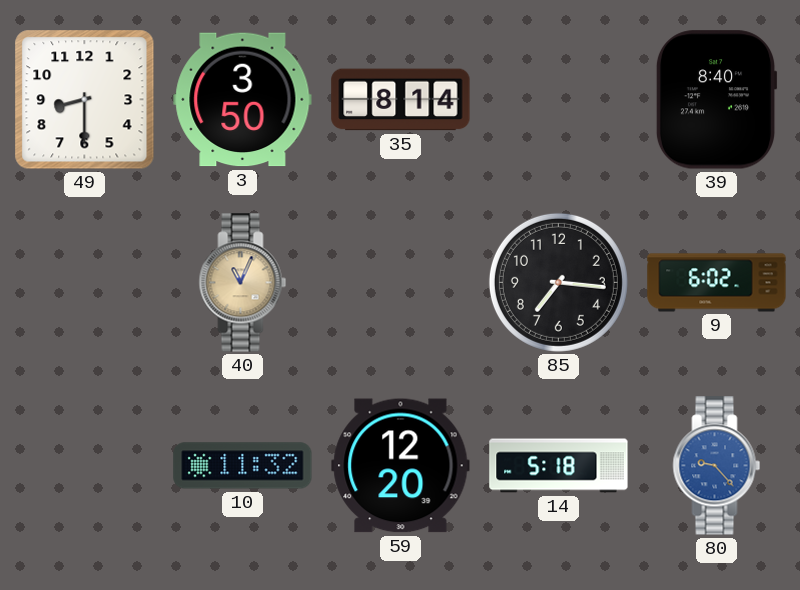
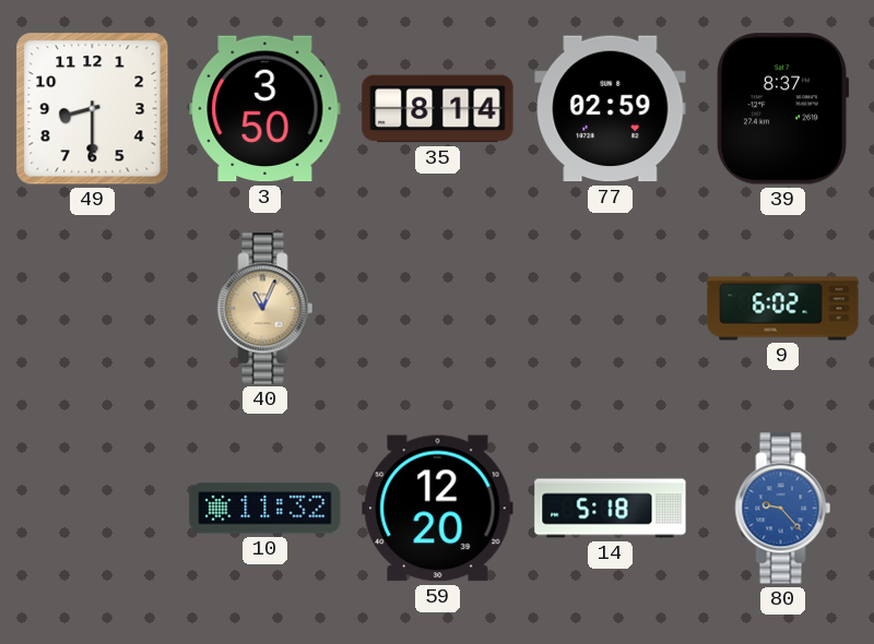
77: none -> 02:59 (611, 109)
39: 8:40 -> 8:37 (782, 109)
85: 7:16 -> none (558, 282)
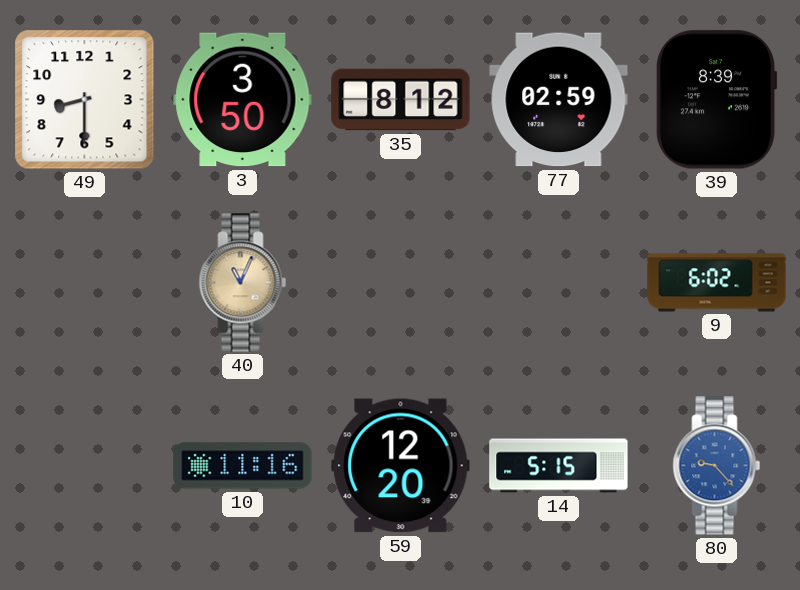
35: 8:14 -> 8:12 (401, 100)
39: 8:37 -> 8:39 (716, 100)
10: 11:32 -> 11:16 (243, 466)
14: 5:18 -> 5:15 (559, 466)
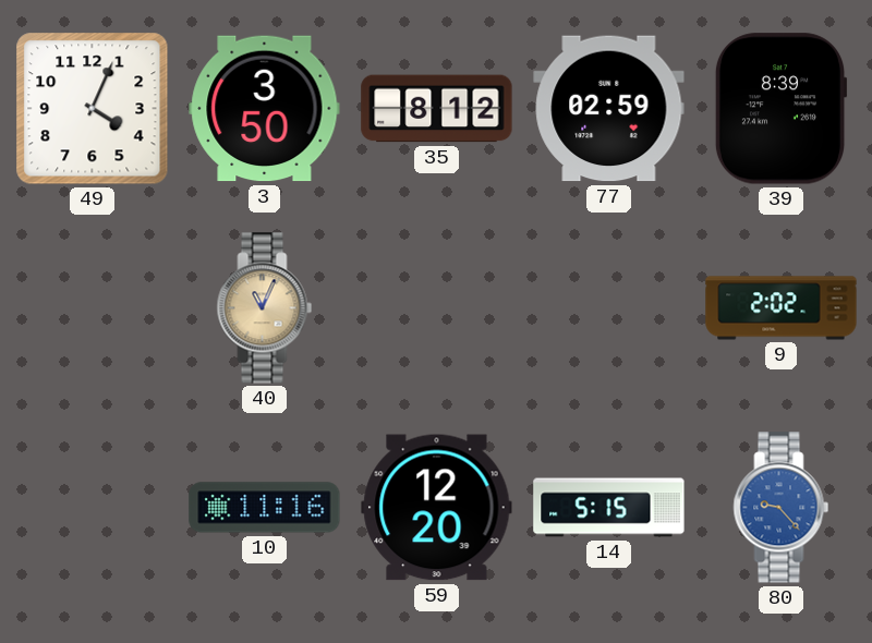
49: 8:30 -> 4:04 (93, 109)
9: 6:02 -> 2:02 (782, 308)
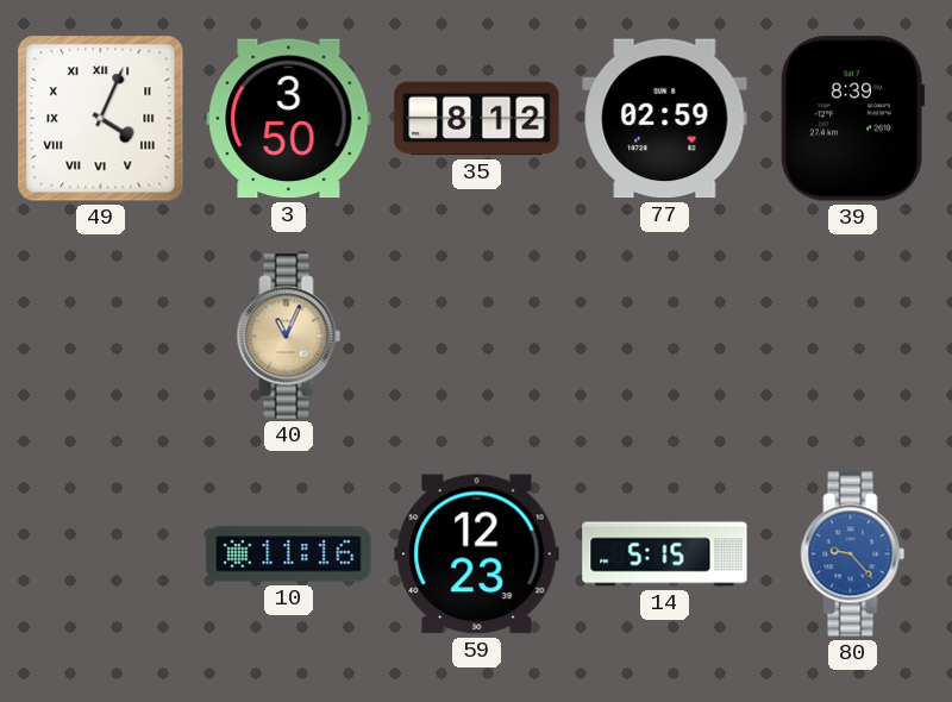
49 numerals: Arabic -> Roman (101, 119)
9: 2:02 -> none (782, 308)
59: 12:20 -> 12:23 (477, 554)
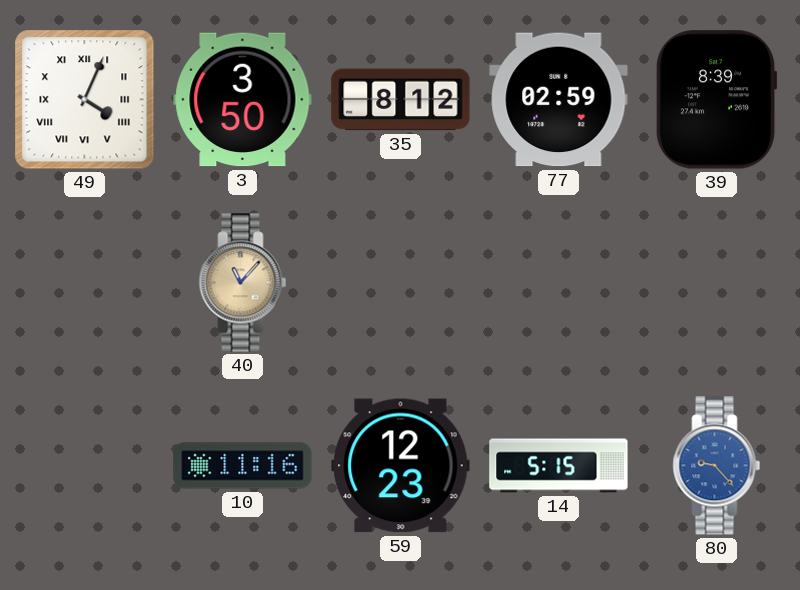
40: 11:04 -> 11:07 (243, 283)
